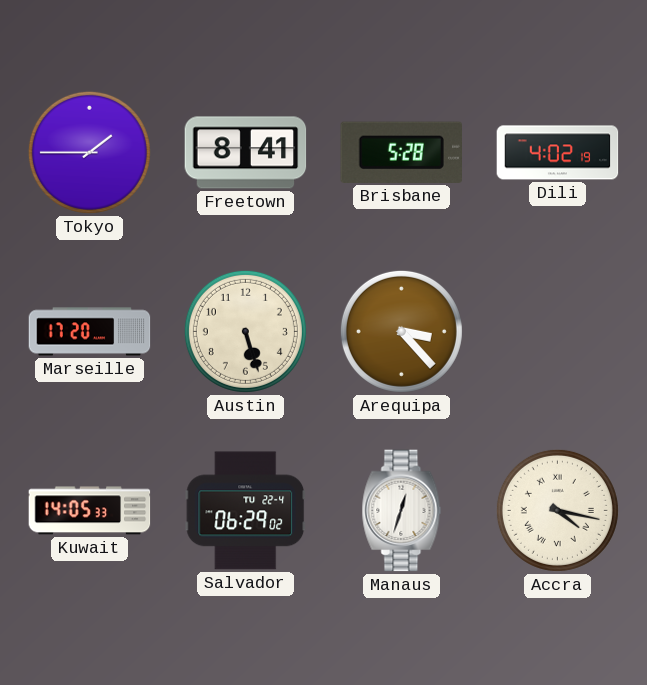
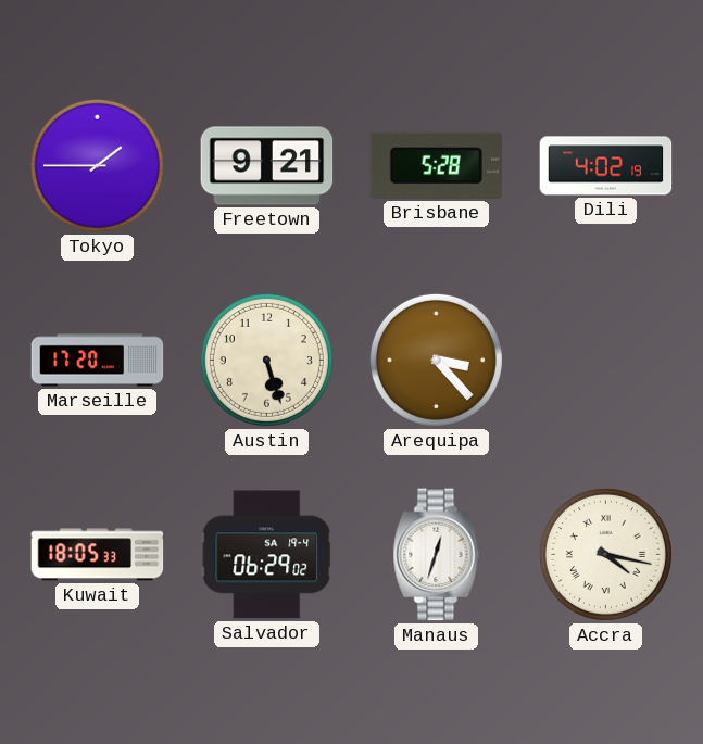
Freetown: 8:41 -> 9:21 (267, 166)
Kuwait: 14:05 -> 18:05 (98, 555)
Salvador date: TU 22-4 -> SA 19-4 (267, 555)
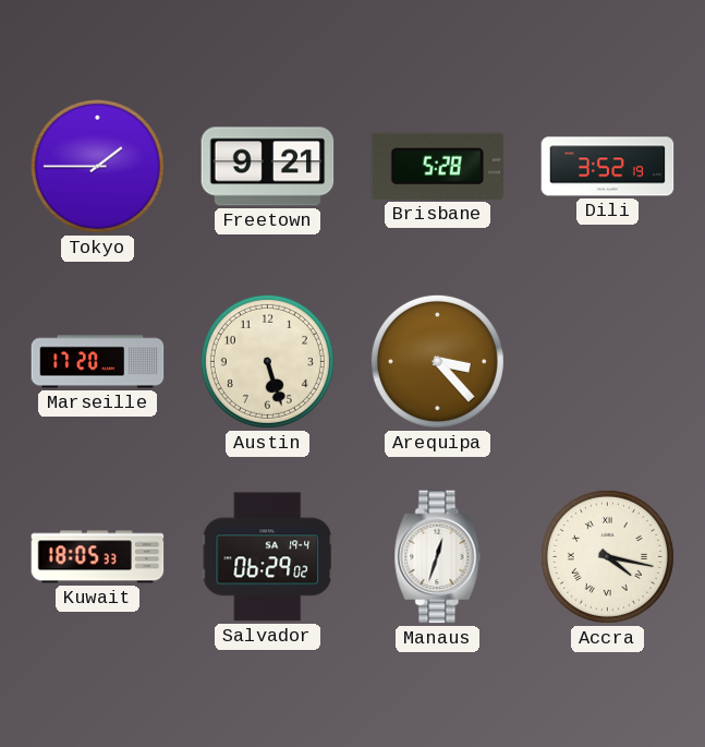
Dili: 4:02 -> 3:52 (608, 167)
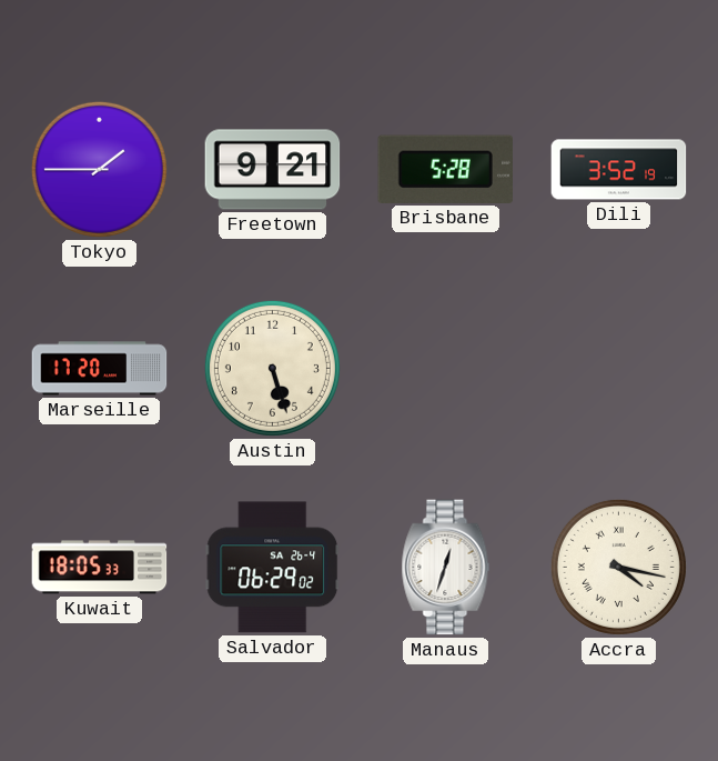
Arequipa: 3:23 -> none (437, 361)
Salvador date: SA 19-4 -> SA 26-4 (273, 568)
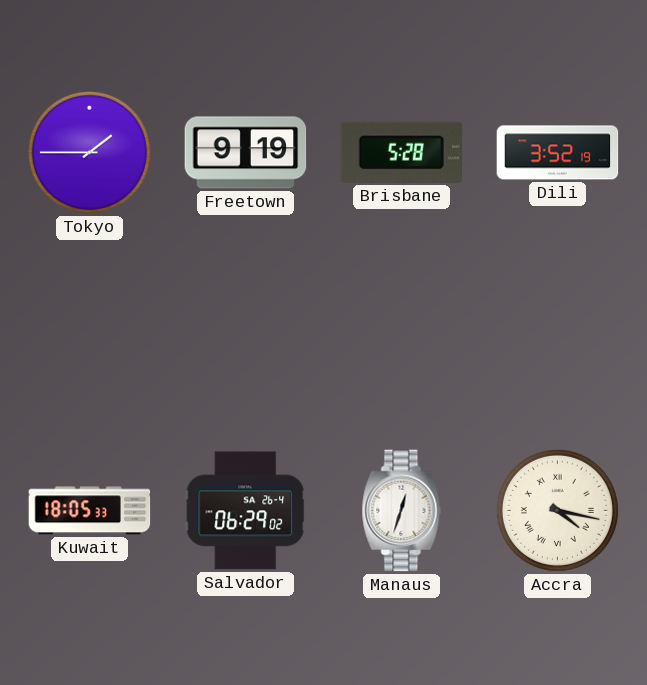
Freetown: 9:21 -> 9:19 (246, 153)
Marseille: 17:20 -> none (100, 369)
Austin: 5:27 -> none (272, 368)
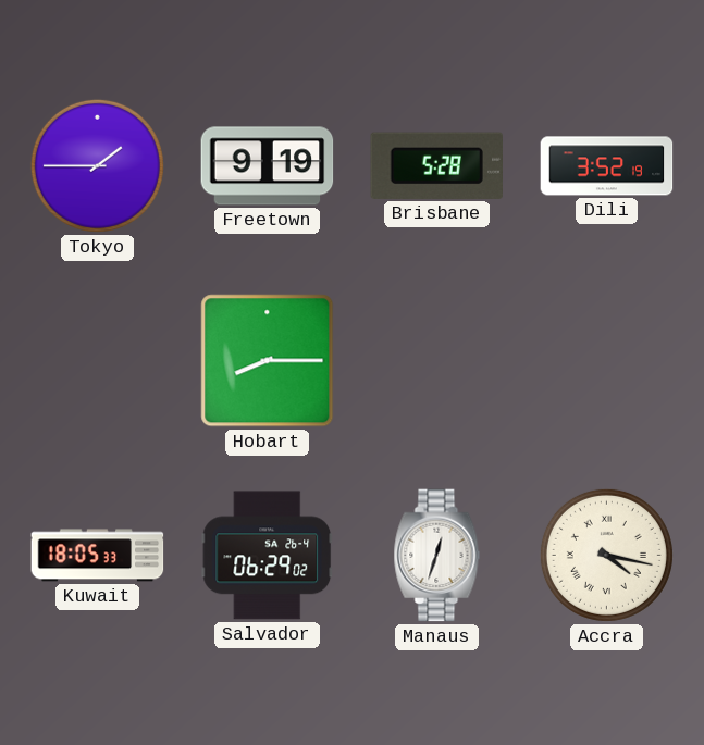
Hobart: none -> 8:15 (268, 361)
